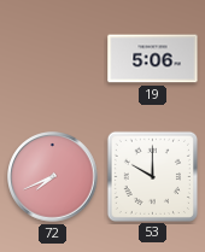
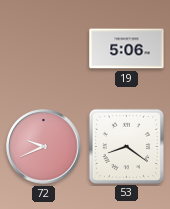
72: 7:41 -> 9:41 (44, 147)
53: 10:00 -> 8:21 (126, 146)
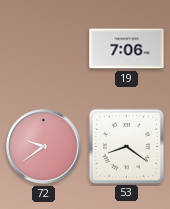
19: 5:06 -> 7:06 (127, 49)
72: 9:41 -> 9:39 (44, 147)
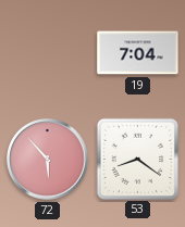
19: 7:06 -> 7:04 (138, 53)
72: 9:39 -> 5:53 (48, 160)
